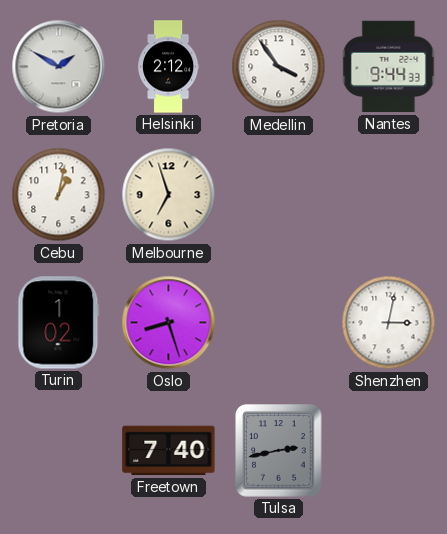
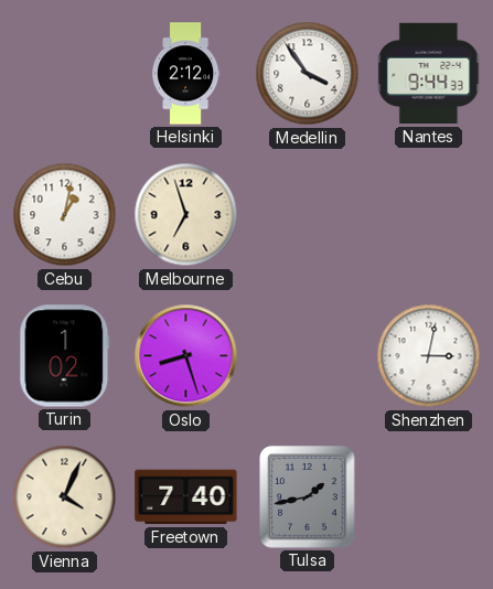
Pretoria: 1:50 -> none (59, 67)
Vienna: none -> 4:04 (65, 497)
Tulsa: 2:43 -> 1:43 (308, 497)
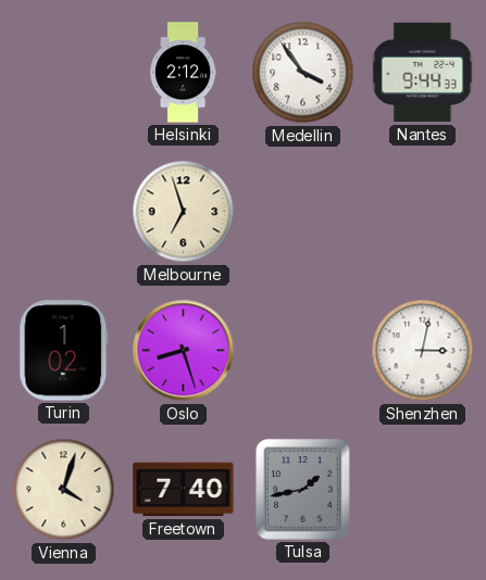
Cebu: 1:02 -> none (65, 215)
Vienna: 4:04 -> 4:03 (64, 490)
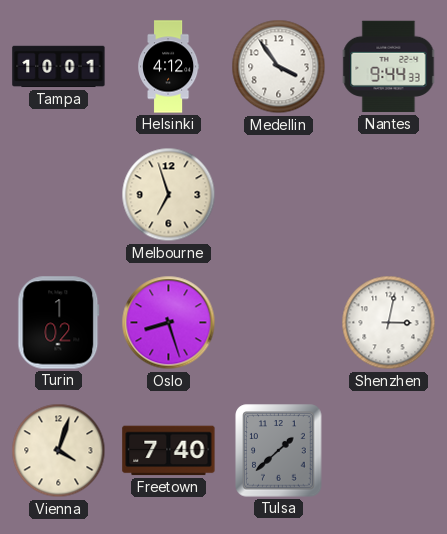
Tampa: none -> 10:01 (59, 67)
Helsinki: 2:12 -> 4:12 (169, 67)
Tulsa: 1:43 -> 1:38 (279, 451)
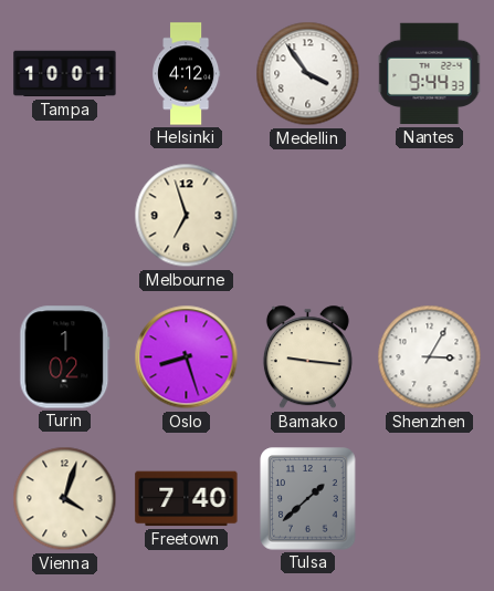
Bamako: none -> 9:16 (307, 357)
Shenzhen: 3:02 -> 3:05 (430, 357)
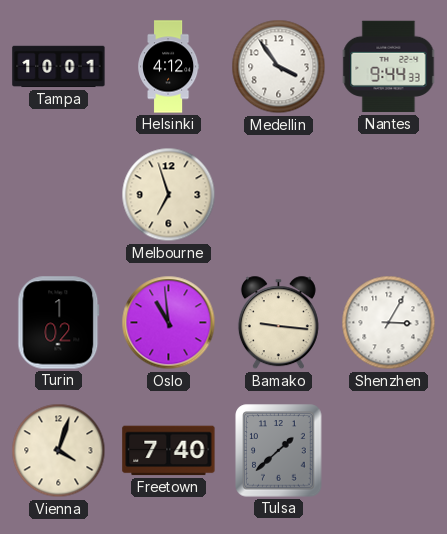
Oslo: 8:27 -> 10:59 (169, 323)
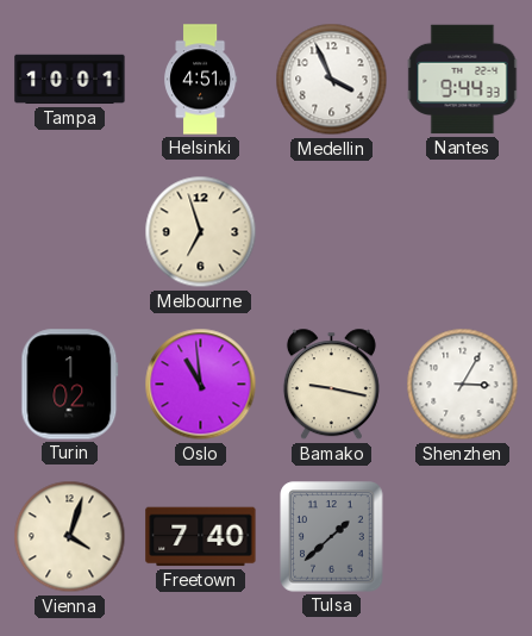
Helsinki: 4:12 -> 4:51 (201, 80)
Medellin: 3:54 -> 3:56 (332, 80)
Bamako: 9:16 -> 9:17 (331, 385)
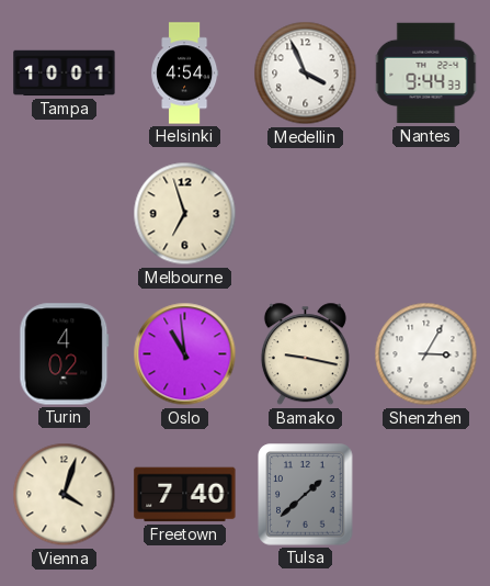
Helsinki: 4:51 -> 4:54 (185, 74)
Turin: 1:02 -> 4:02 (65, 354)
